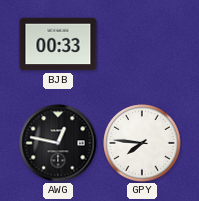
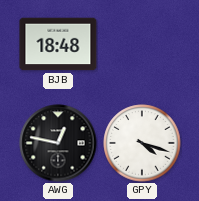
BJB: 00:33 -> 18:48 (58, 44)
GPY: 7:46 -> 4:18 (142, 143)
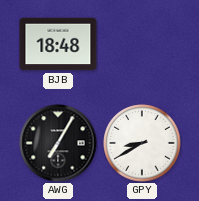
AWG: 12:47 -> 7:05 (58, 143)
GPY: 4:18 -> 8:40 (142, 143)
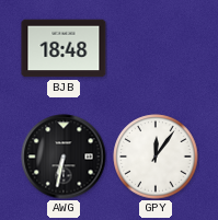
AWG: 7:05 -> 6:32 (64, 157)
GPY: 8:40 -> 12:06 (156, 157)
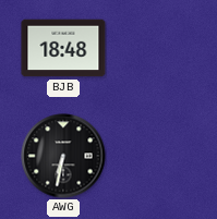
GPY: 12:06 -> none (156, 157)
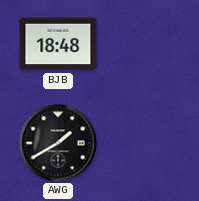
AWG: 6:32 -> 1:40 (58, 143)
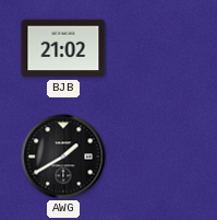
BJB: 18:48 -> 21:02 (63, 48)
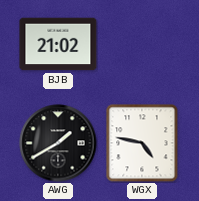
WGX: none -> 4:47 (142, 143)
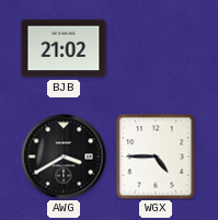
AWG: 1:40 -> 3:40 (64, 157)
WGX: 4:47 -> 4:45 (156, 157)
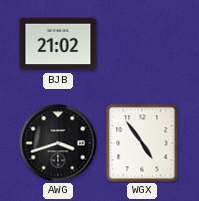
AWG: 3:40 -> 3:42 (58, 143)
WGX: 4:45 -> 4:54 (142, 143)
